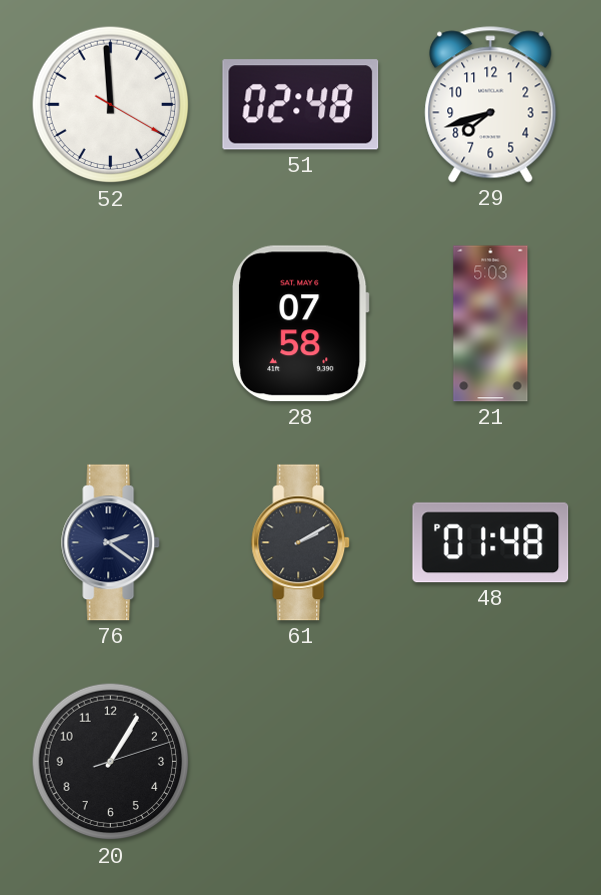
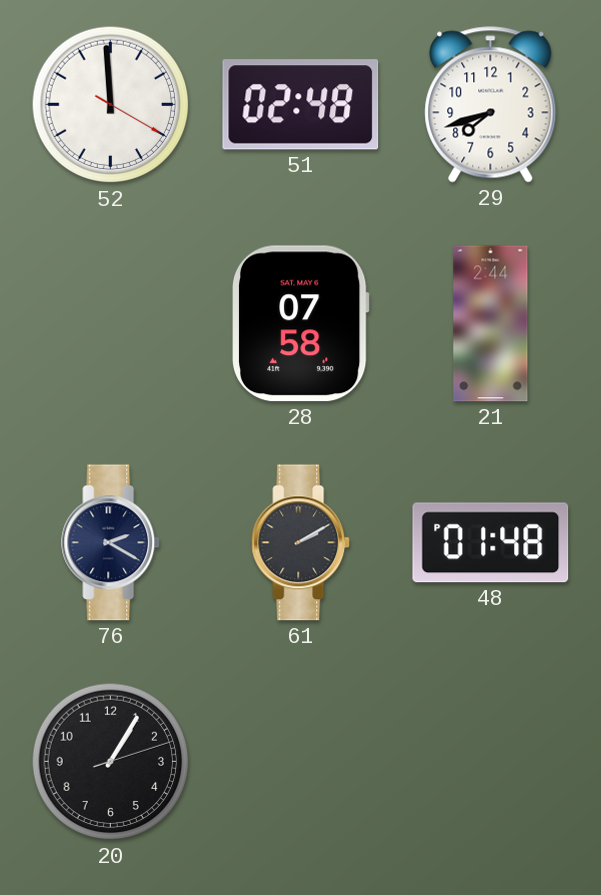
21: 5:03 -> 2:44 (491, 324)
76: 2:21 -> 2:20 (111, 543)
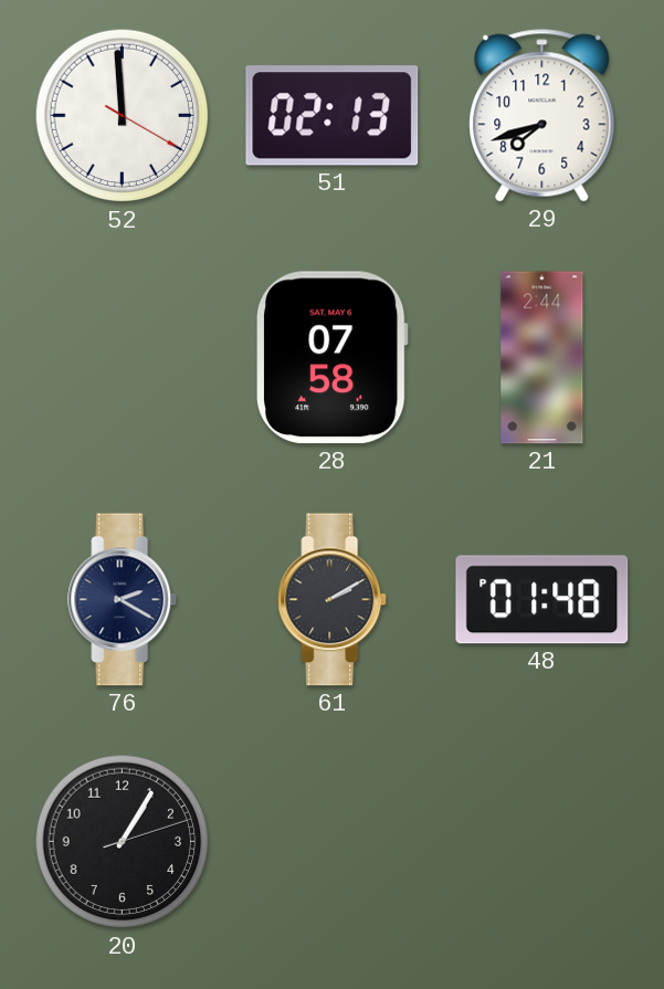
51: 02:48 -> 02:13 (333, 116)
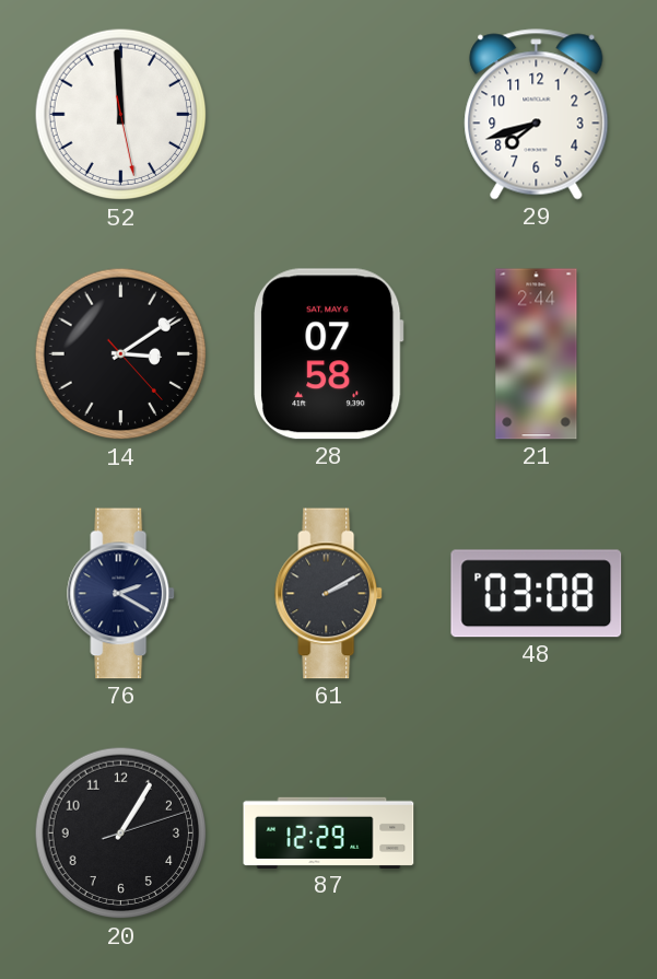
52: 11:59:20 -> 11:59:28 (121, 115)
51: 02:13 -> none (333, 116)
14: none -> 3:09 (121, 354)
48: 01:48 -> 03:08 (537, 594)
87: none -> 12:29 (329, 832)
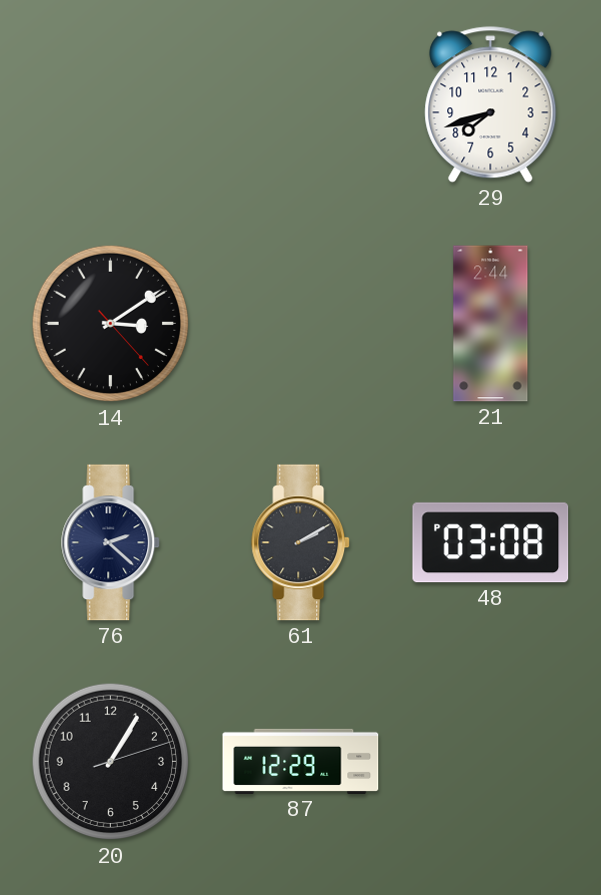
52: 11:59 -> none (121, 115)
28: 07:58 -> none (329, 354)
76: 2:20 -> 2:22 (111, 543)
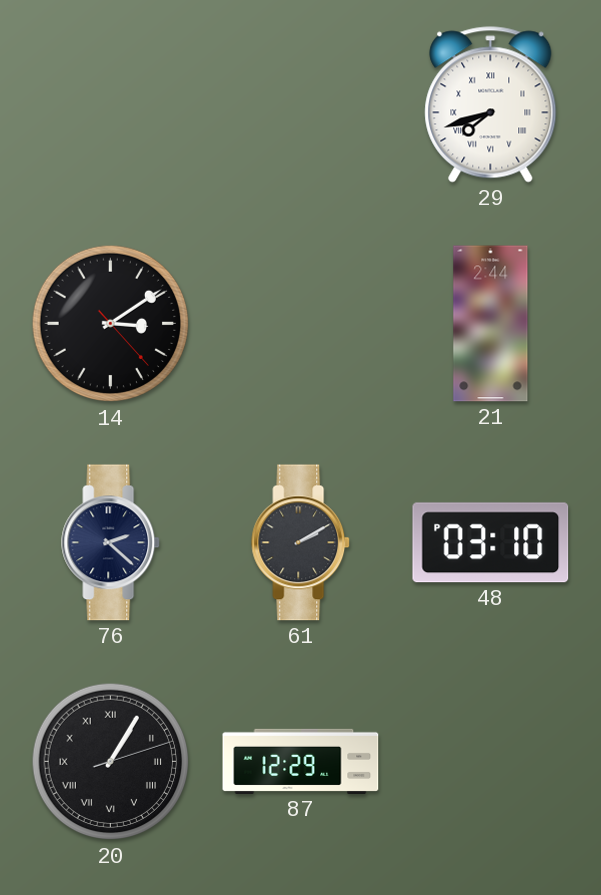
29 numerals: Arabic -> Roman (491, 105)
48: 03:08 -> 03:10 (491, 543)
20 numerals: Arabic -> Roman (111, 762)
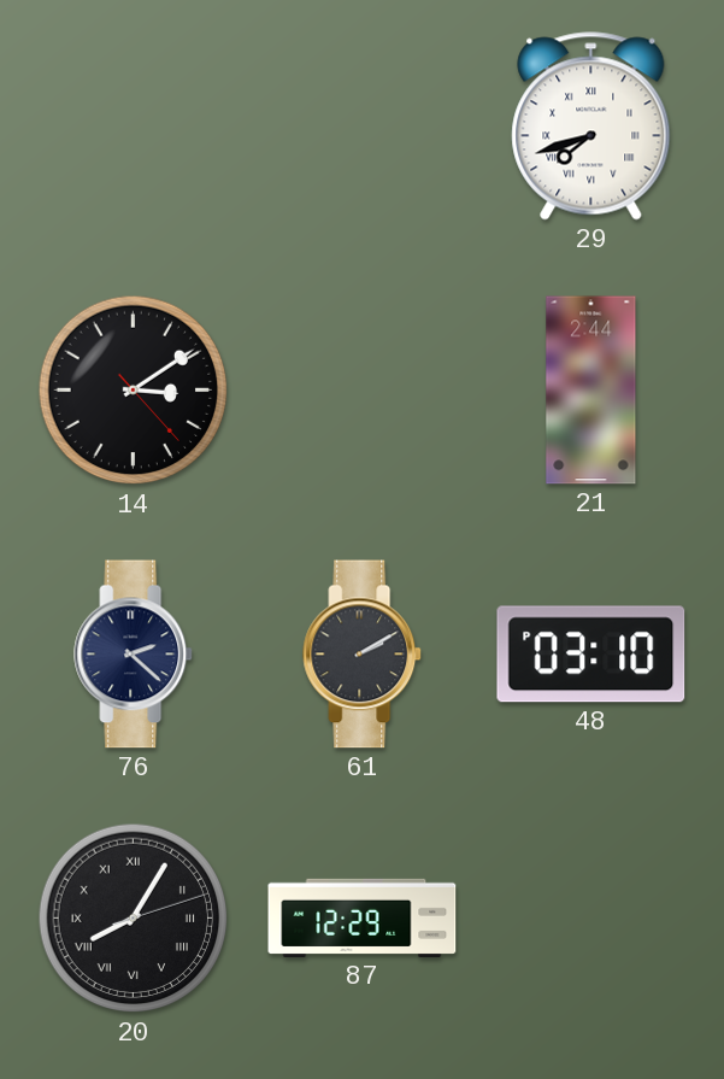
20: 1:05 -> 8:05 (134, 919)
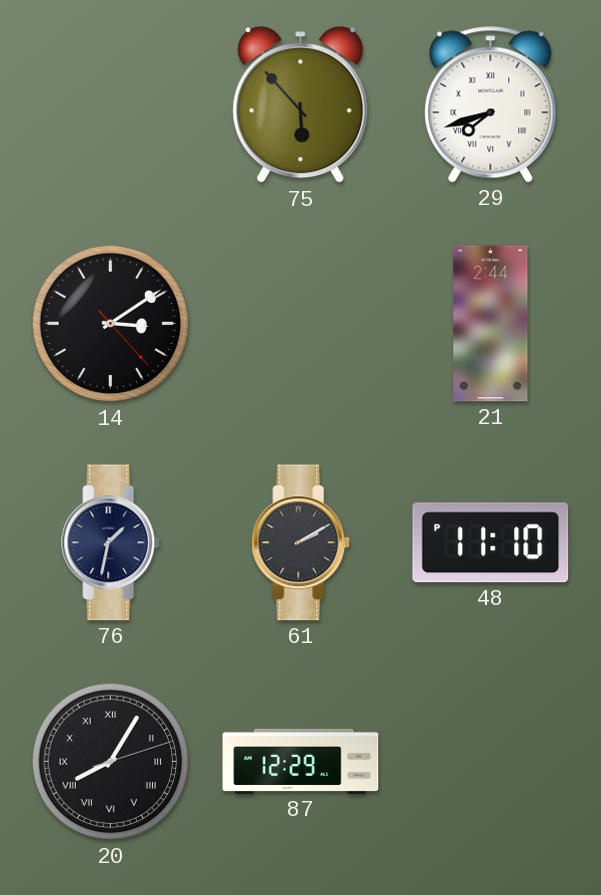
75: none -> 5:53 (301, 105)
76: 2:22 -> 1:32 (111, 543)
48: 03:10 -> 11:10 (491, 543)
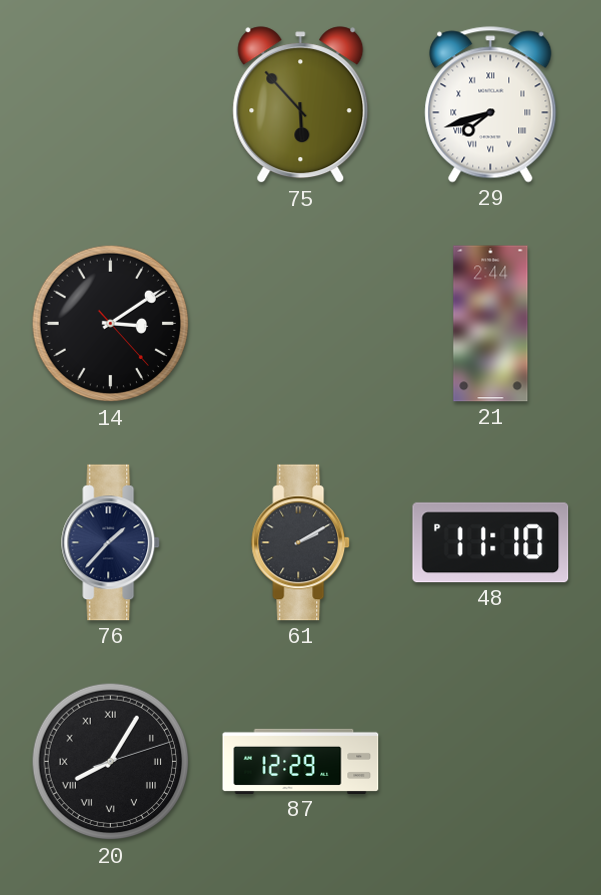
76: 1:32 -> 1:37 (111, 543)
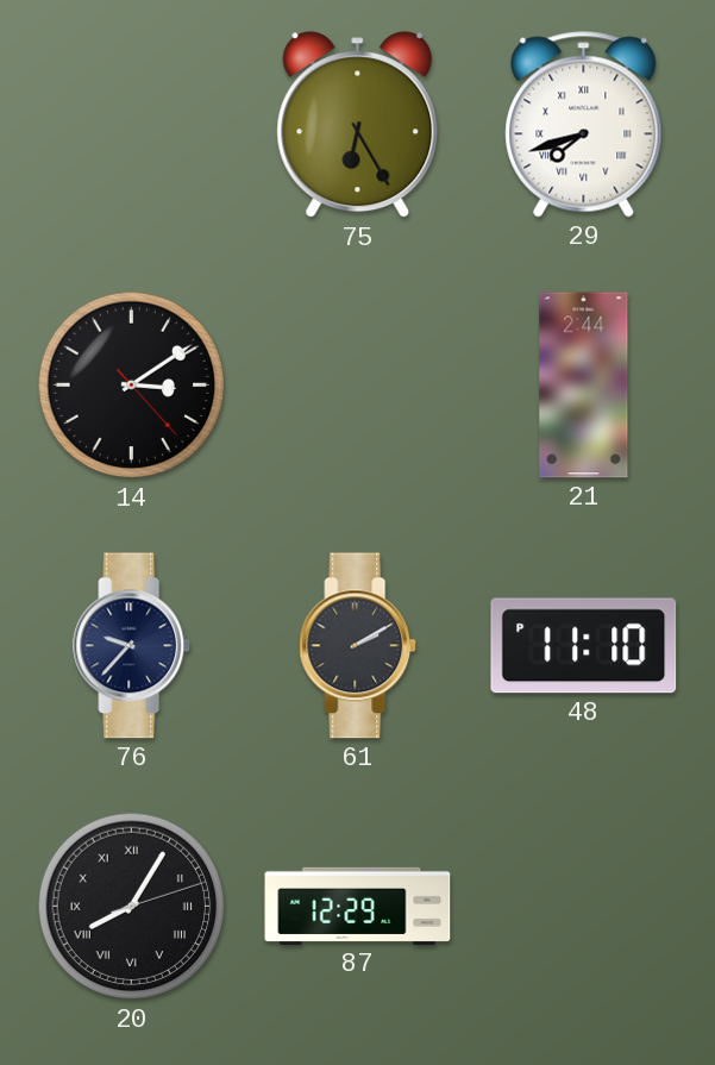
75: 5:53 -> 6:25 (358, 125)
76: 1:37 -> 9:37 (132, 646)
